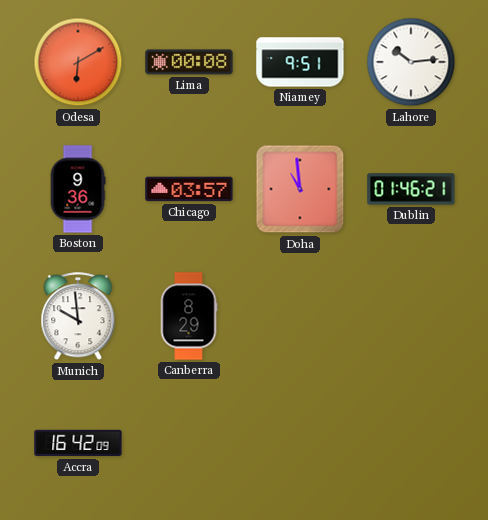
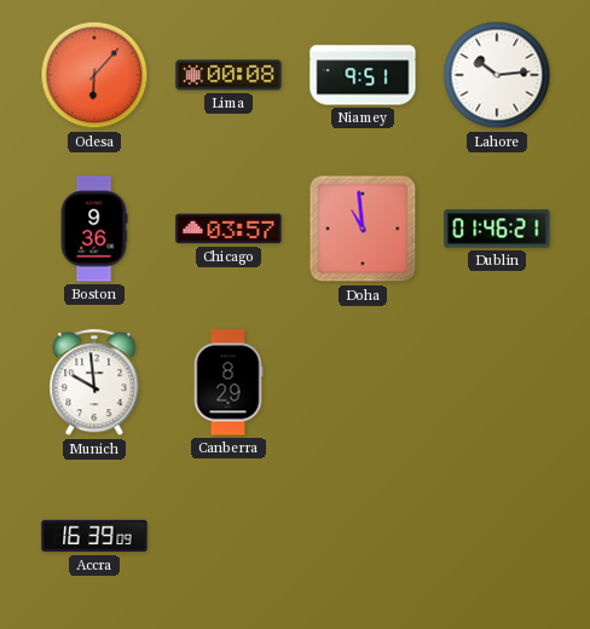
Odesa: 6:10 -> 6:07 (94, 75)
Accra: 16:42 -> 16:39 (94, 536)
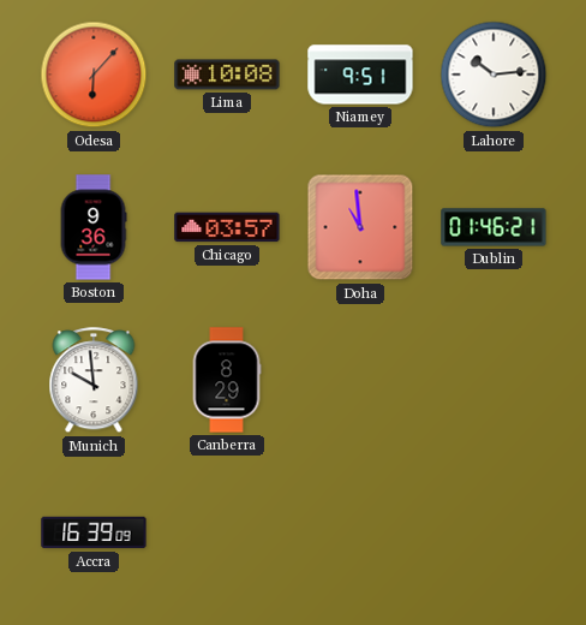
Lima: 00:08 -> 10:08 (227, 75)
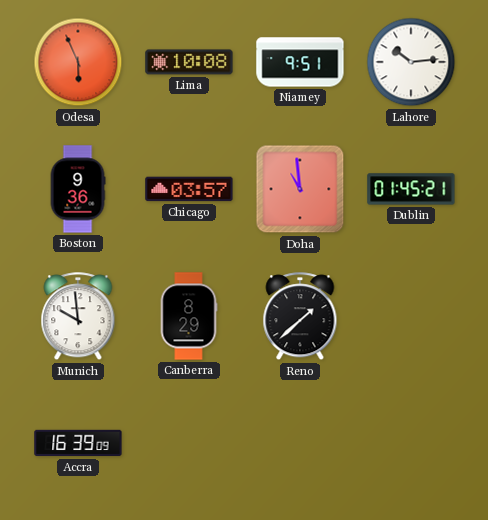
Odesa: 6:07 -> 5:56 (78, 62)
Dublin: 01:46 -> 01:45 (411, 189)
Reno: none -> 1:38 (300, 317)
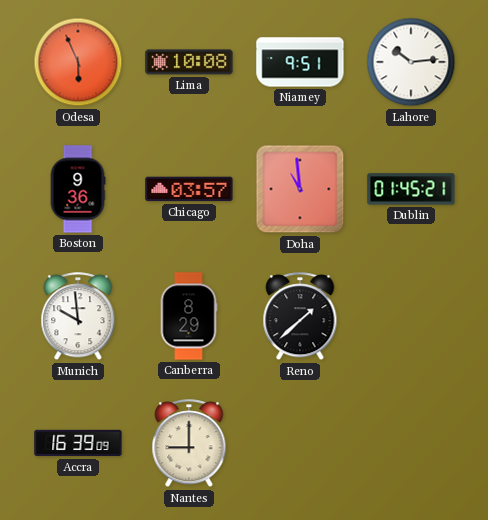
Nantes: none -> 9:00 (189, 444)
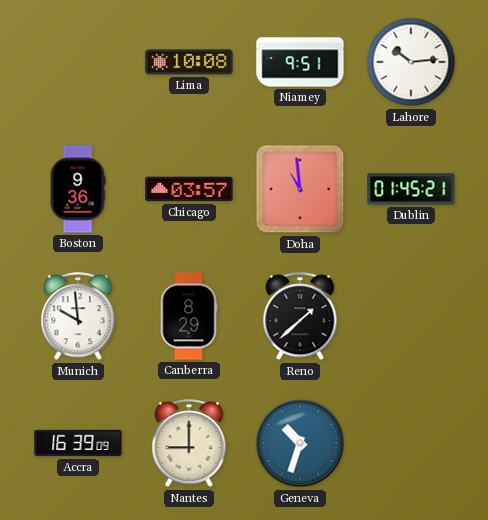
Odesa: 5:56 -> none (78, 62)
Geneva: none -> 10:33 (300, 443)
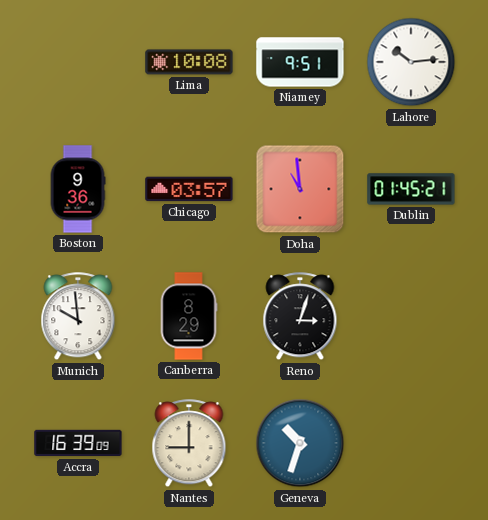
Reno: 1:38 -> 3:03 (300, 317)
